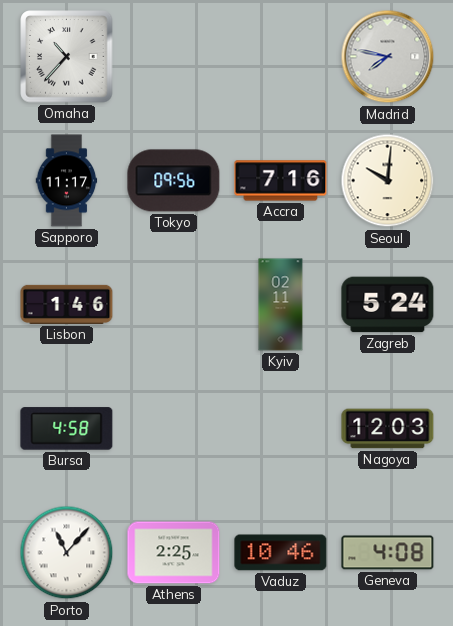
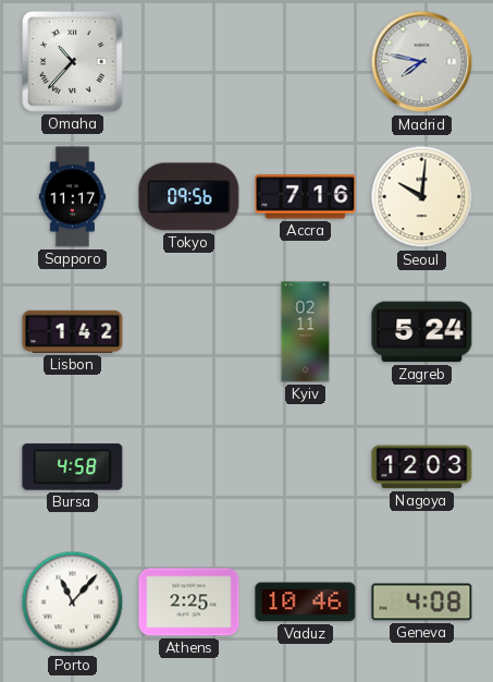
Lisbon: 1:46 -> 1:42 (73, 331)
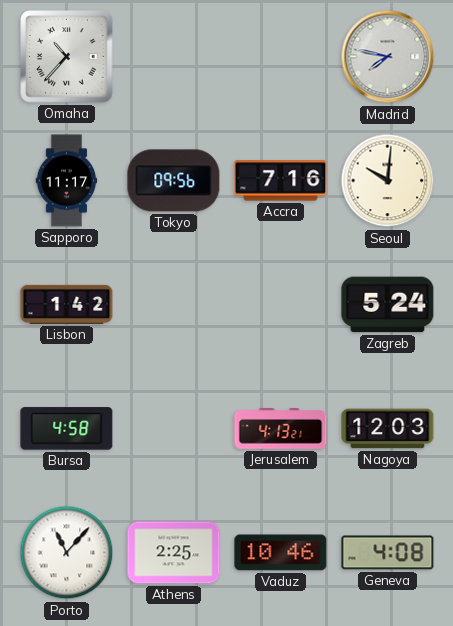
Kyiv: 02:11 -> none (306, 332)
Jerusalem: none -> 4:13 (281, 429)
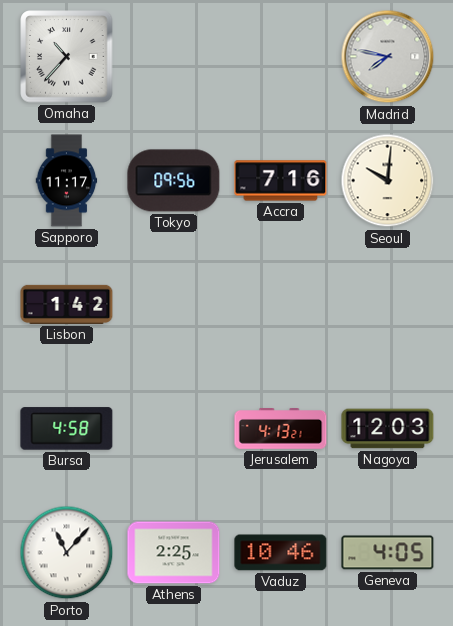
Zagreb: 5:24 -> none (388, 305)
Geneva: 4:08 -> 4:05 (388, 553)
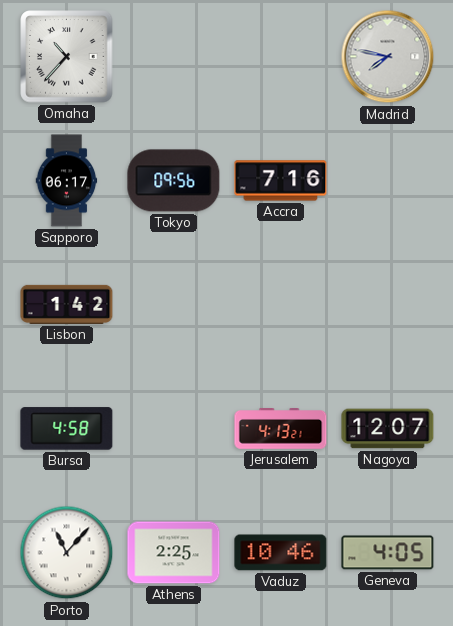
Sapporo: 11:17 -> 06:17 (67, 181)
Seoul: 10:01 -> none (388, 181)
Nagoya: 12:03 -> 12:07 (388, 429)
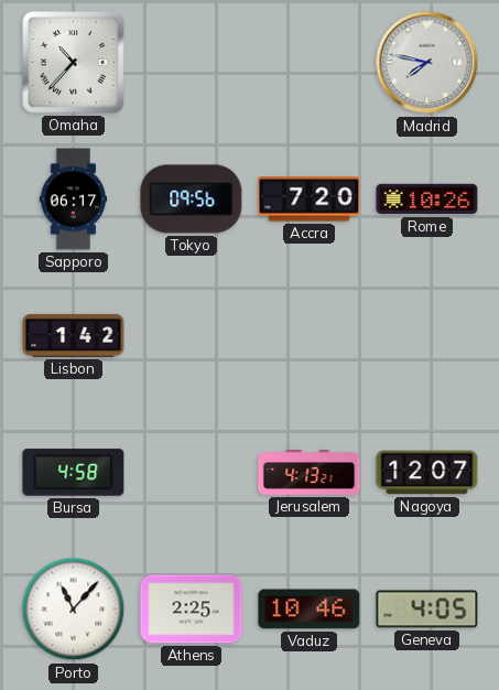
Accra: 7:16 -> 7:20 (310, 200)
Rome: none -> 10:26 (427, 200)
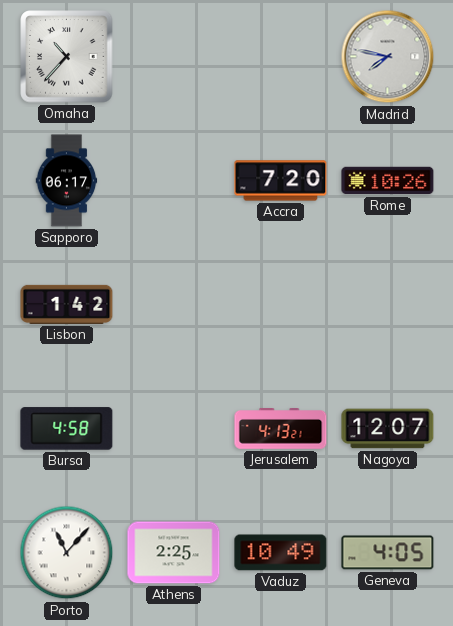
Tokyo: 09:56 -> none (192, 200)
Vaduz: 10:46 -> 10:49 (281, 553)
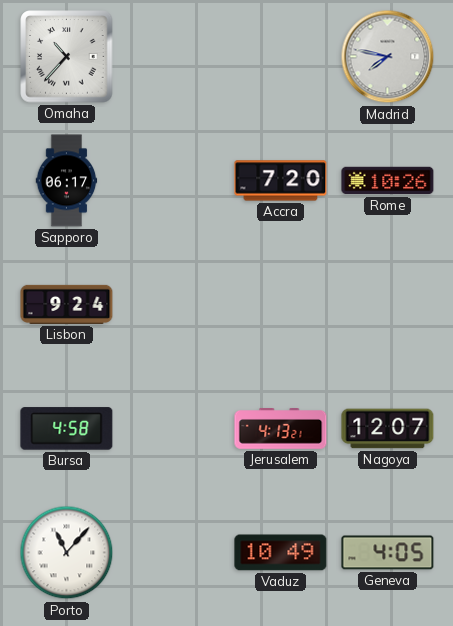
Lisbon: 1:42 -> 9:24 (67, 304)
Athens: 2:25 -> none (174, 553)
